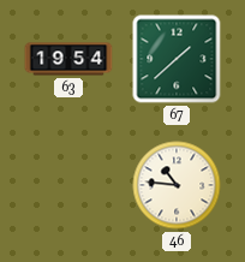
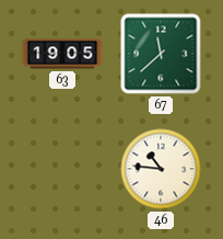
63: 19:54 -> 19:05 (62, 54)
67: 1:38 -> 11:38 (161, 54)
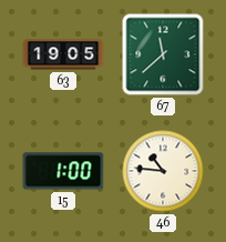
15: none -> 1:00 (63, 171)
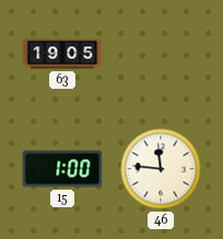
67: 11:38 -> none (163, 54)
46: 10:46 -> 11:46 (161, 169)
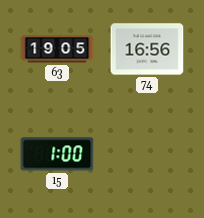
74: none -> 16:56 (147, 49)
46: 11:46 -> none (161, 169)
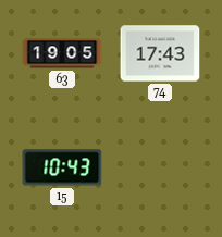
74: 16:56 -> 17:43 (160, 53)
15: 1:00 -> 10:43 (62, 167)
